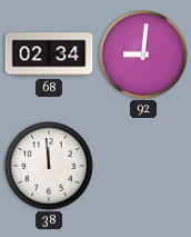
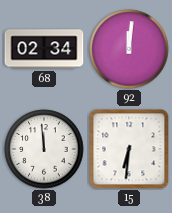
92: 9:01 -> 12:01 (129, 49)
15: none -> 6:31 (129, 149)
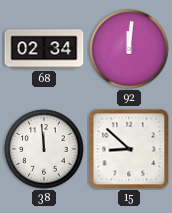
15: 6:31 -> 8:52 (129, 149)
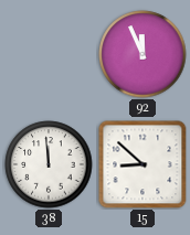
68: 02:34 -> none (44, 49)
92: 12:01 -> 11:56 (142, 54)
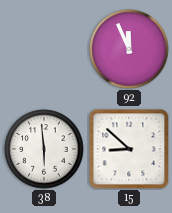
38: 11:59 -> 5:59 (44, 149)
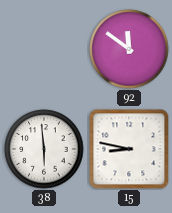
92: 11:56 -> 11:51 (129, 49)
15: 8:52 -> 8:47 (129, 149)
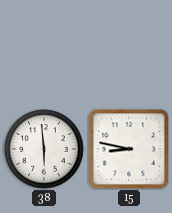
92: 11:51 -> none (129, 49)
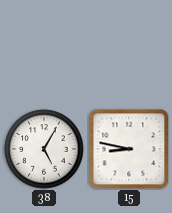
38: 5:59 -> 5:05 (44, 149)
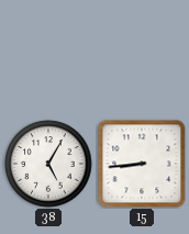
15: 8:47 -> 8:44 (142, 164)
